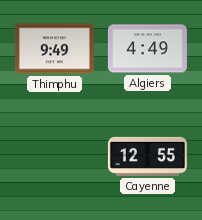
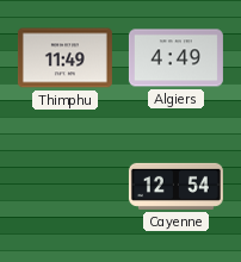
Thimphu: 9:49 -> 11:49 (64, 58)
Cayenne: 12:55 -> 12:54 (175, 186)
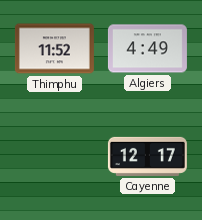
Thimphu: 11:49 -> 11:52 (54, 49)
Cayenne: 12:54 -> 12:17 (147, 156)
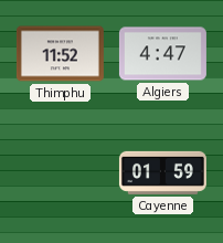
Algiers: 4:49 -> 4:47 (162, 54)
Cayenne: 12:17 -> 01:59 (162, 172)
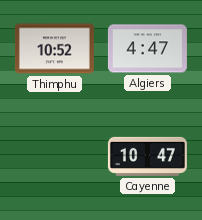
Thimphu: 11:52 -> 10:52 (54, 49)
Cayenne: 01:59 -> 10:47 (147, 156)
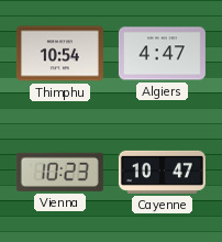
Thimphu: 10:52 -> 10:54 (59, 54)
Vienna: none -> 10:23 (59, 172)
